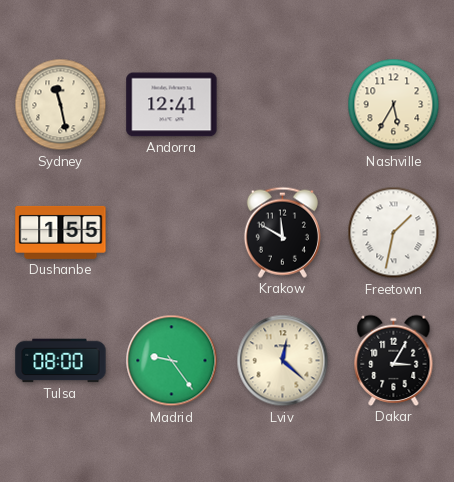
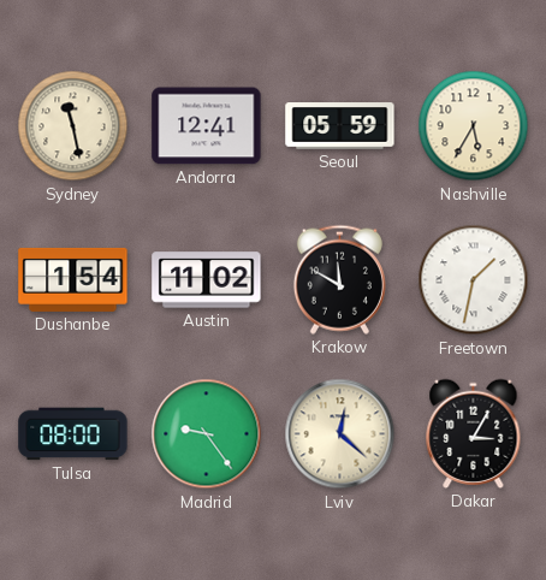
Seoul: none -> 05:59 (340, 126)
Dushanbe: 1:55 -> 1:54 (73, 279)
Austin: none -> 11:02 (207, 280)
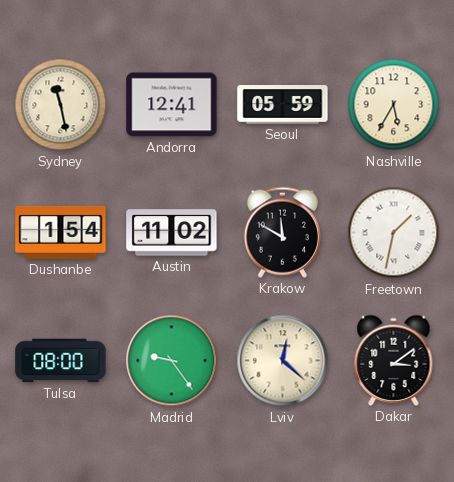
Dakar: 3:05 -> 3:09 (394, 360)
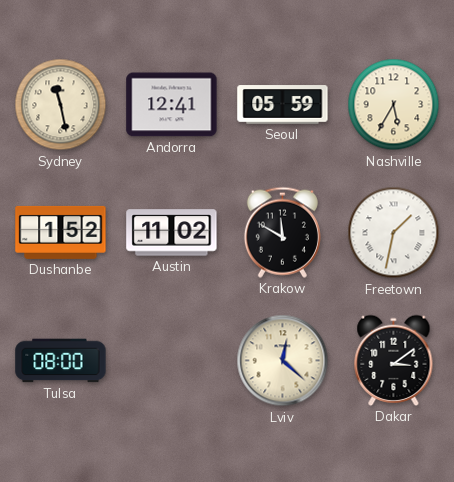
Dushanbe: 1:54 -> 1:52 (61, 232)
Madrid: 9:24 -> none (172, 361)
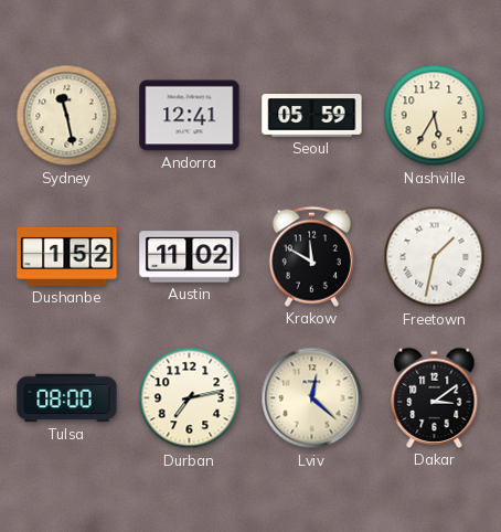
Durban: none -> 7:13 (190, 398)
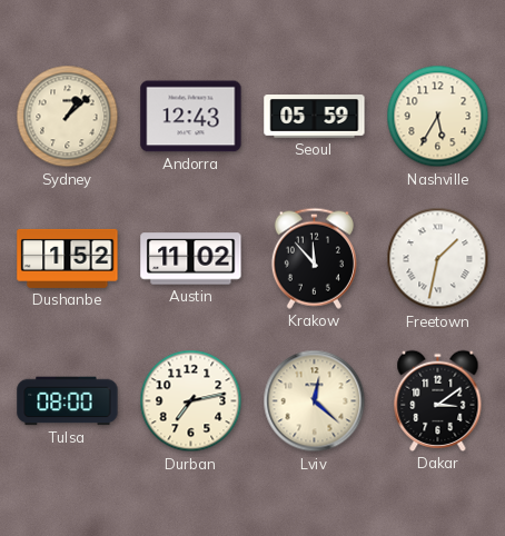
Sydney: 11:28 -> 1:08 (68, 117)
Andorra: 12:41 -> 12:43 (191, 117)
Krakow: 11:50 -> 11:53 (314, 258)
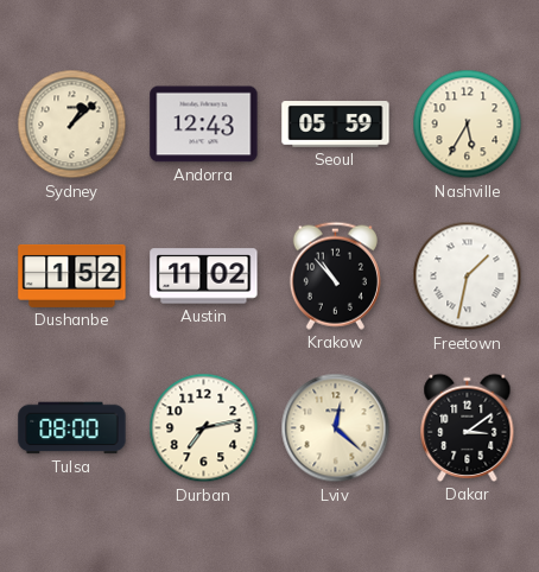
Krakow: 11:53 -> 10:53 (335, 275)
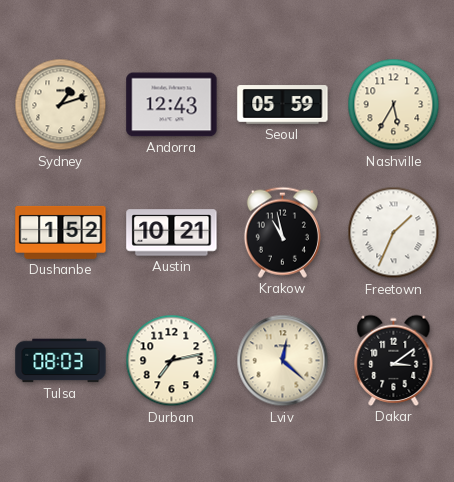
Sydney: 1:08 -> 1:12 (61, 105)
Austin: 11:02 -> 10:21 (172, 233)
Krakow: 10:53 -> 10:58 (282, 232)
Freetown: 1:32 -> 1:34 (394, 233)
Tulsa: 08:00 -> 08:03 (61, 361)
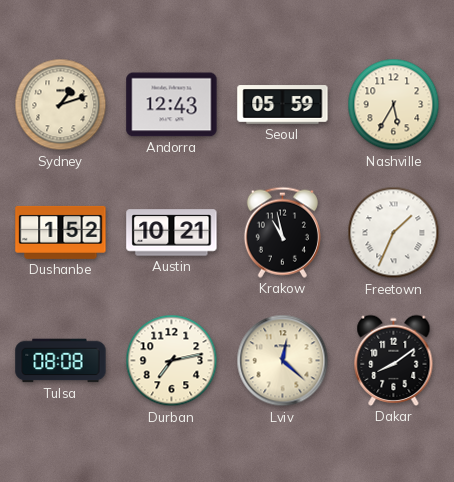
Tulsa: 08:03 -> 08:08 (61, 361)
Dakar: 3:09 -> 8:09 (394, 360)
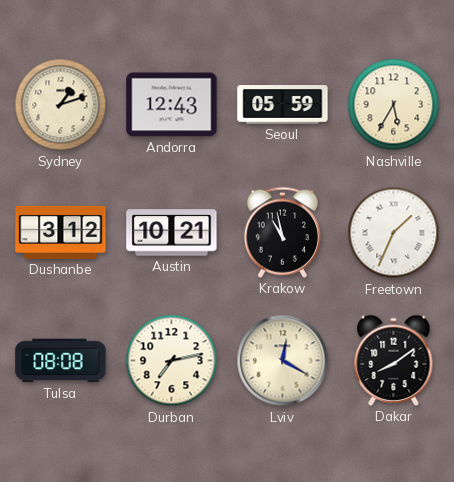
Dushanbe: 1:52 -> 3:12 (61, 232)
Lviv: 12:22 -> 12:20 (283, 361)
